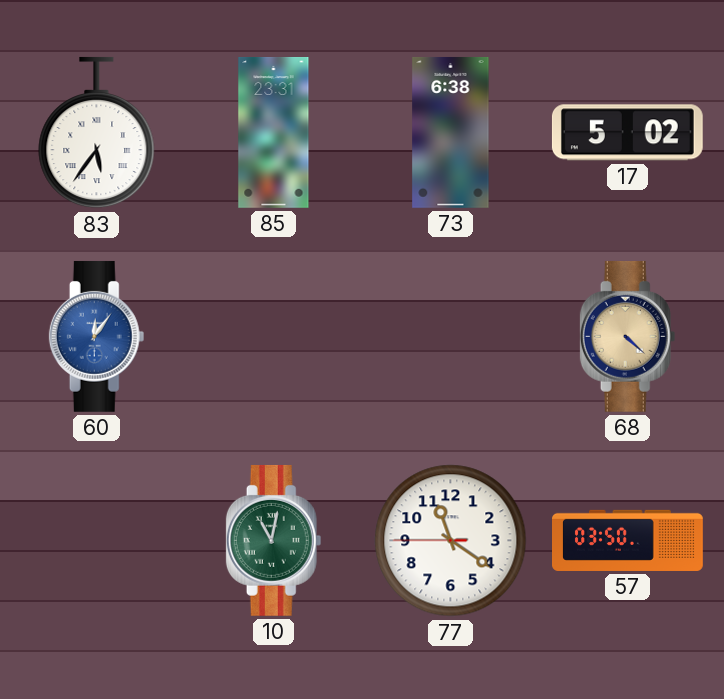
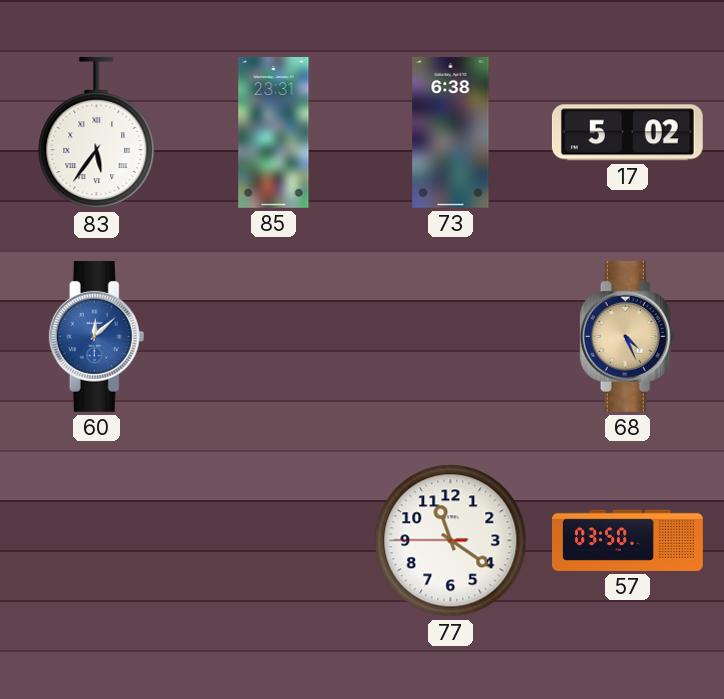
60: 12:06 -> 12:08 (97, 336)
68: 4:22 -> 4:26 (628, 336)
10: 11:02 -> none (274, 540)
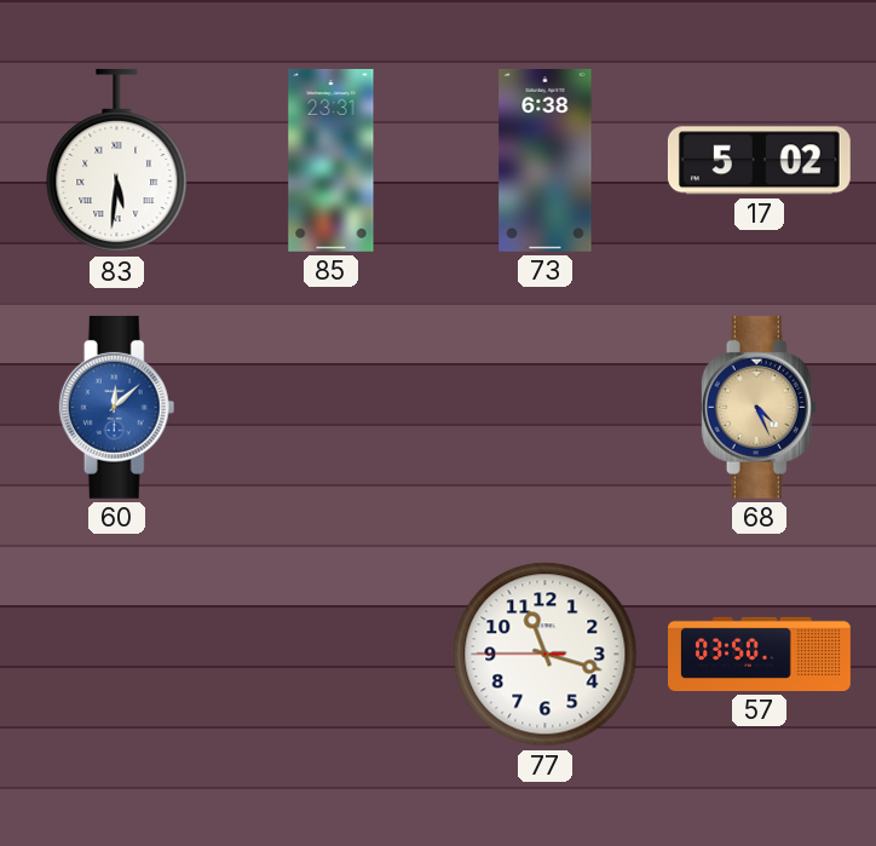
83: 5:36 -> 5:31 (117, 161)
77: 11:20 -> 11:17 (546, 655)
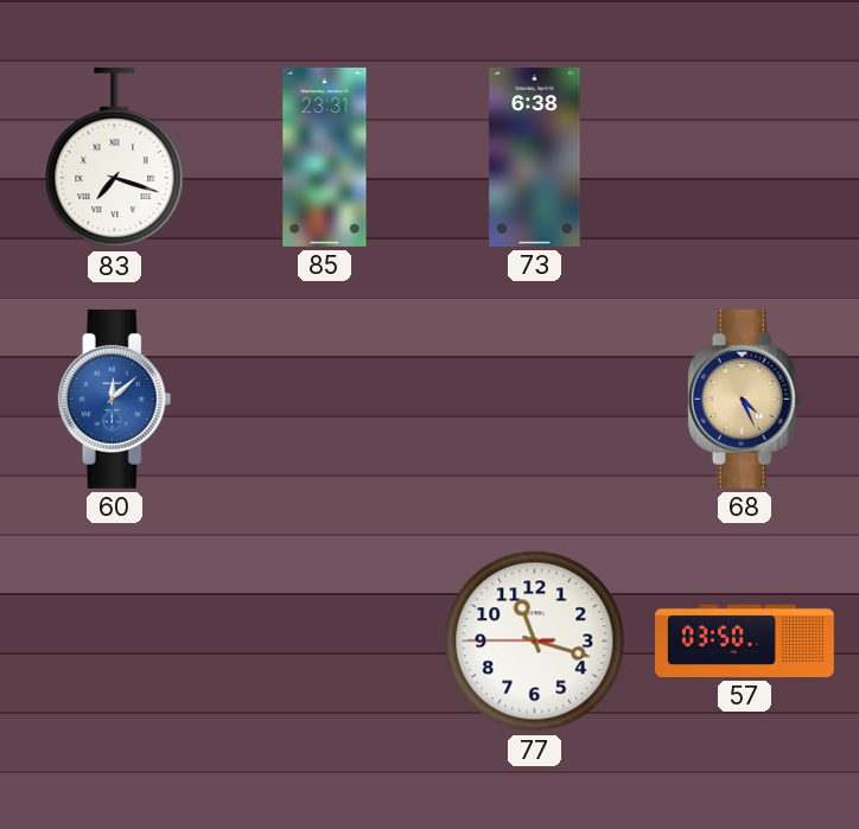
83: 5:31 -> 7:18 (115, 158)
17: 5:02 -> none (759, 161)
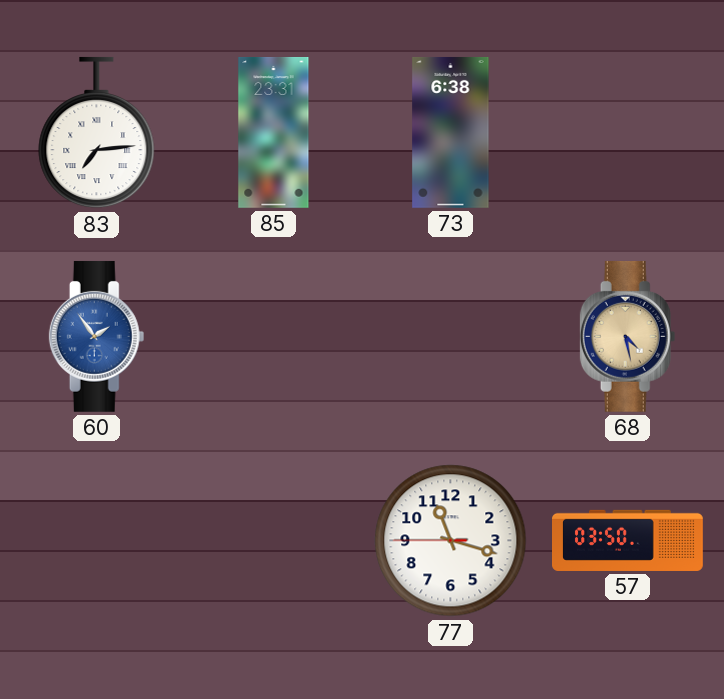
83: 7:18 -> 7:14 (97, 133)
60: 12:08 -> 1:54 (97, 336)
68: 4:26 -> 4:28 (628, 336)
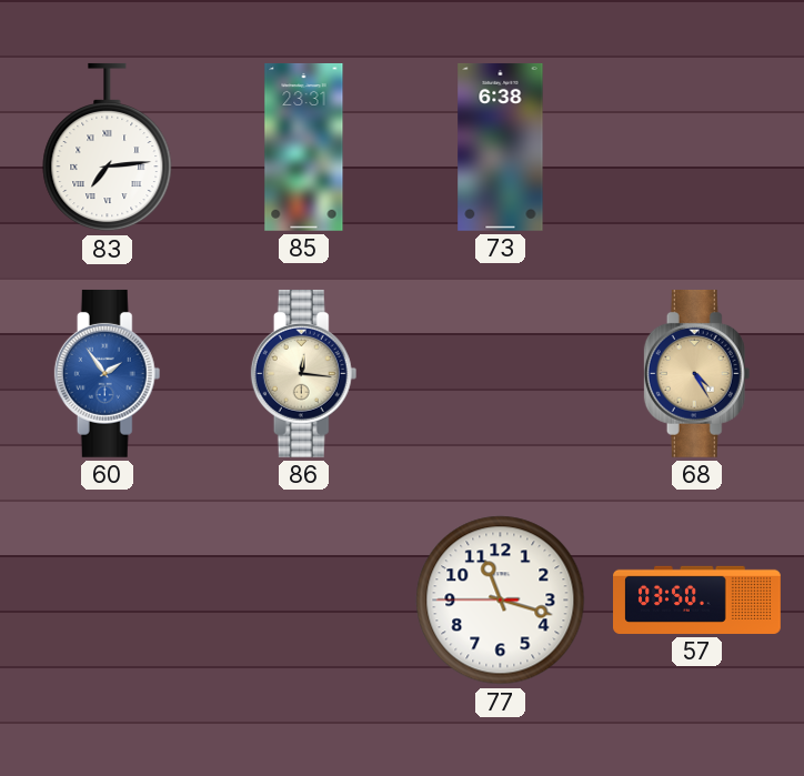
86: none -> 12:16 (304, 373)
68: 4:28 -> 4:25 (697, 373)
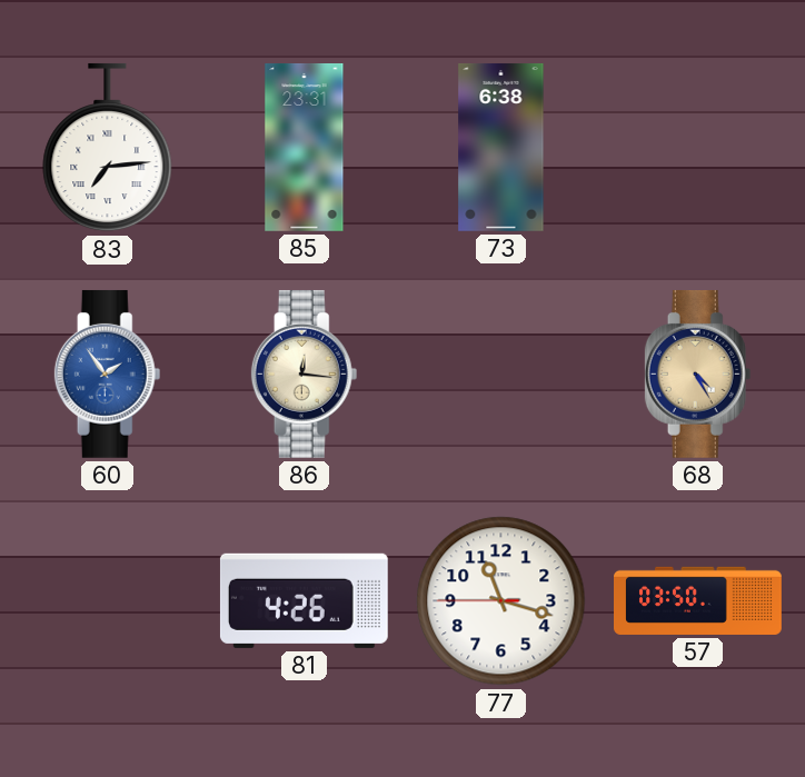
81: none -> 4:26 (304, 600)
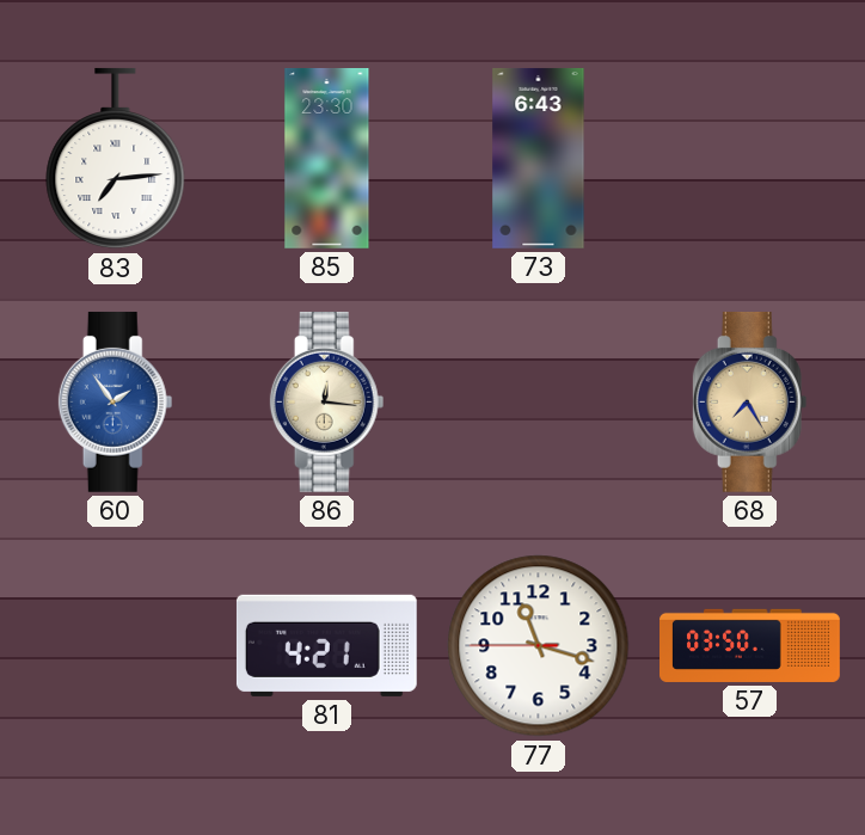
85: 23:31 -> 23:30 (327, 159)
73: 6:38 -> 6:43 (539, 158)
68: 4:25 -> 7:25 (750, 401)
81: 4:26 -> 4:21 (326, 645)
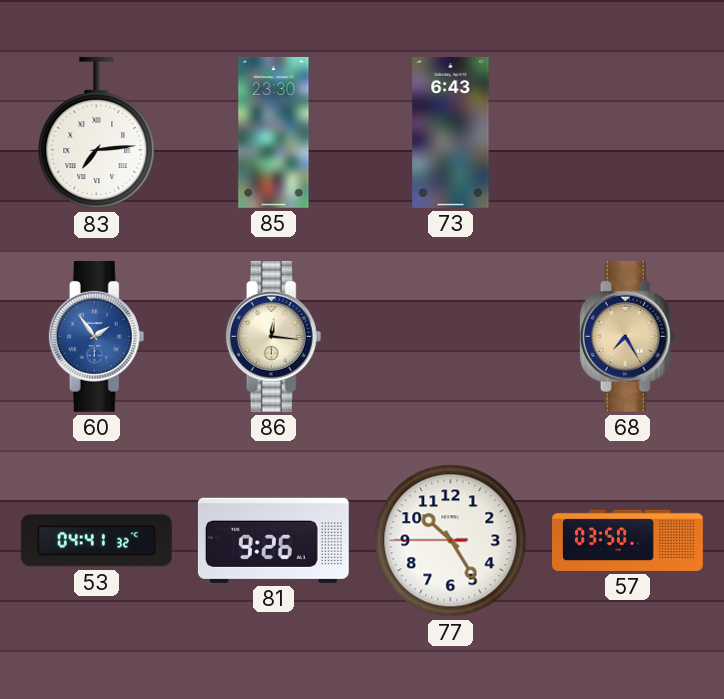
53: none -> 04:41 (96, 541)
81: 4:21 -> 9:26 (273, 540)
77: 11:17 -> 10:24 (451, 541)
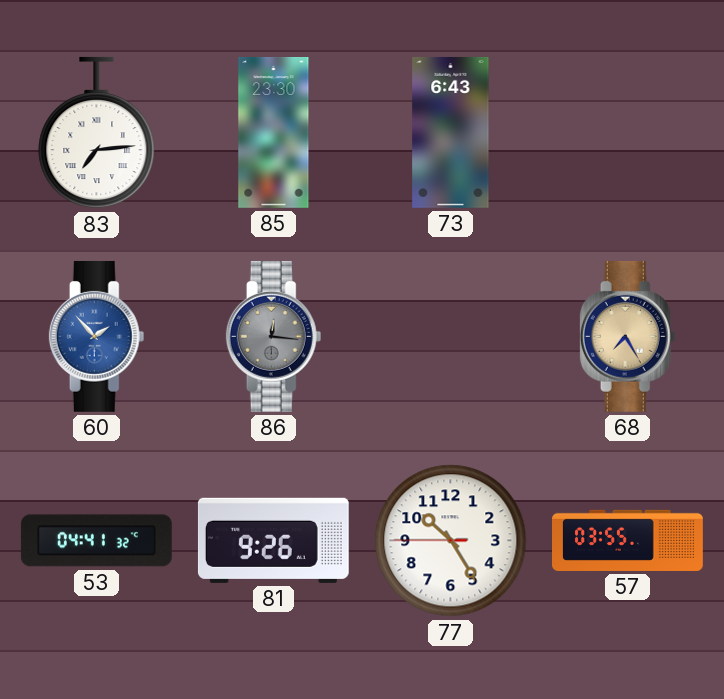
60: 1:54 -> 1:53 (97, 336)
86 dial: cream -> grey (274, 336)
57: 03:50 -> 03:55 (628, 540)
